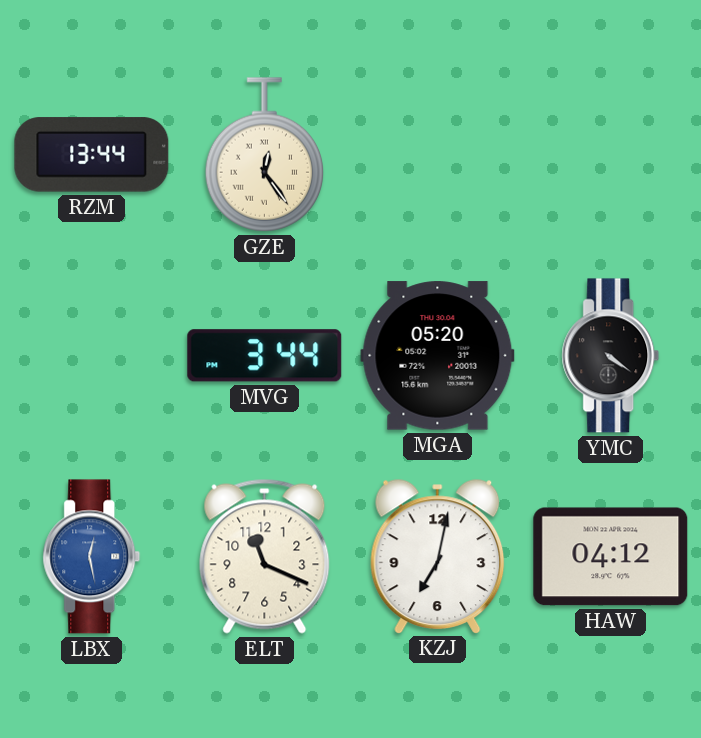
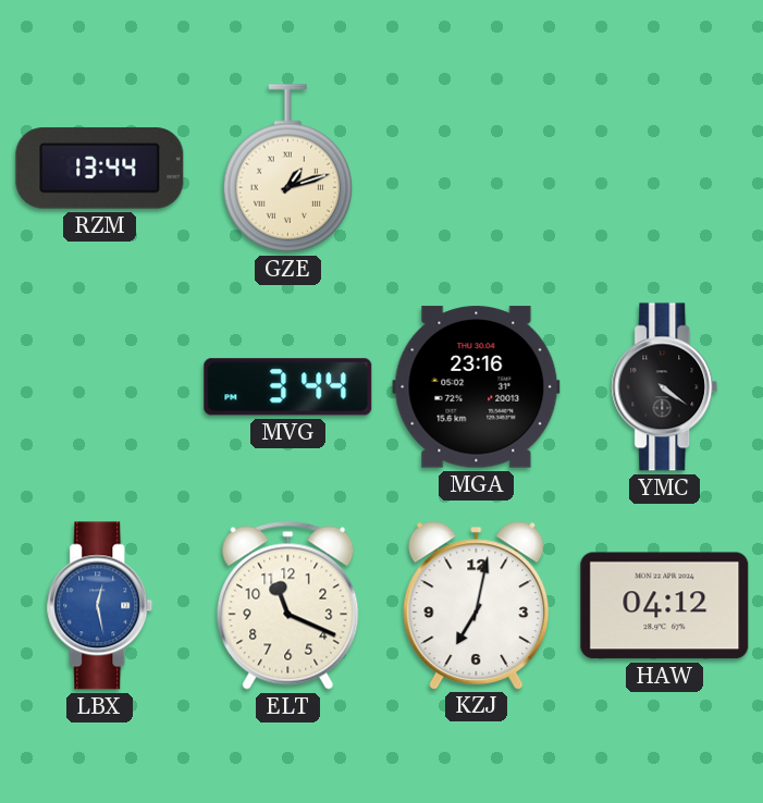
GZE: 12:24 -> 1:12 (288, 169)
MGA: 05:20 -> 23:16 (477, 387)
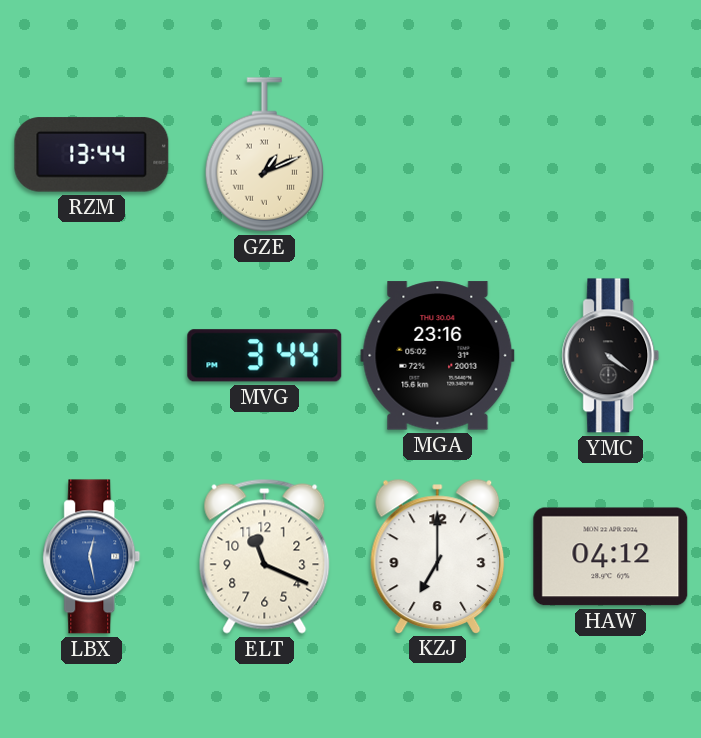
GZE: 1:12 -> 1:11 (265, 155)
KZJ: 7:02 -> 7:00 (438, 556)
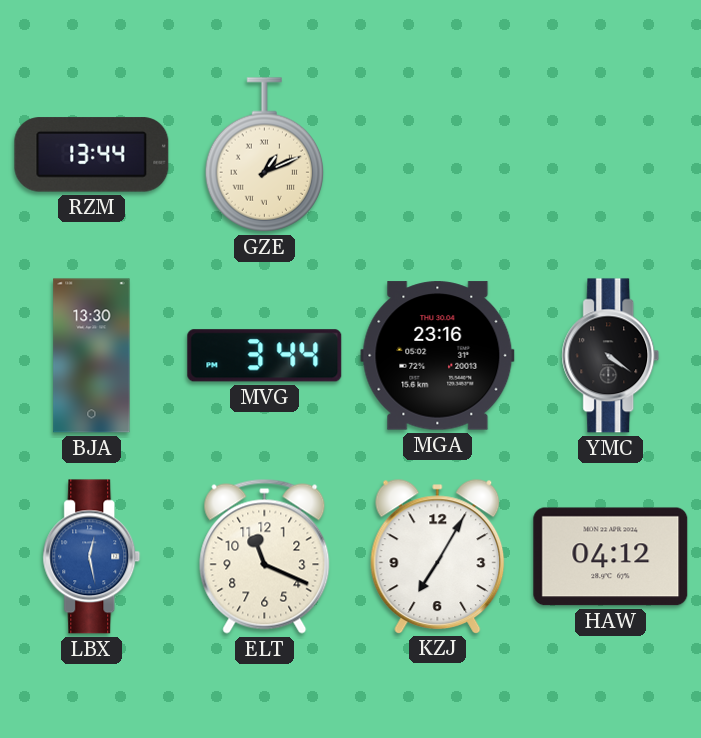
BJA: none -> 13:30 (92, 356)
KZJ: 7:00 -> 7:05 (438, 556)
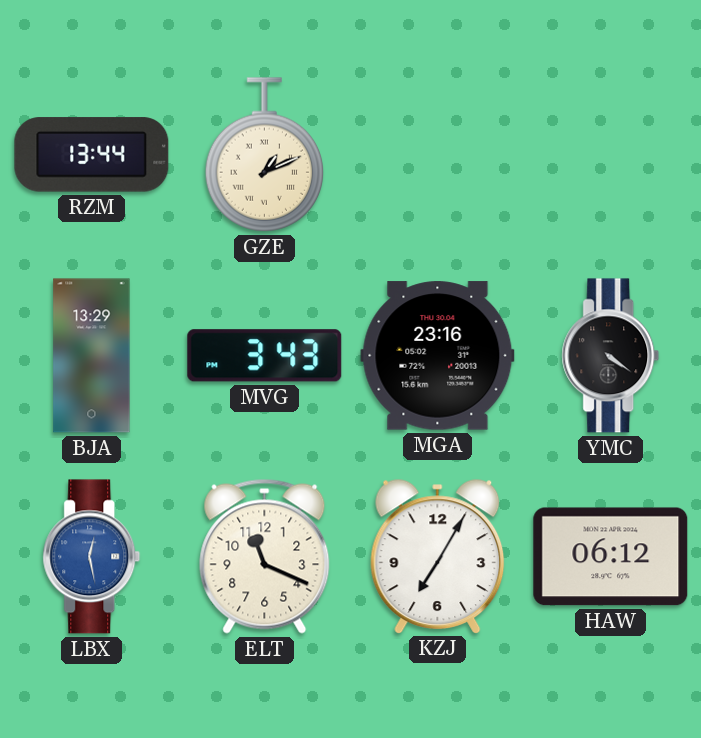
BJA: 13:30 -> 13:29 (92, 356)
MVG: 3:44 -> 3:43 (265, 356)
HAW: 04:12 -> 06:12 (611, 557)
